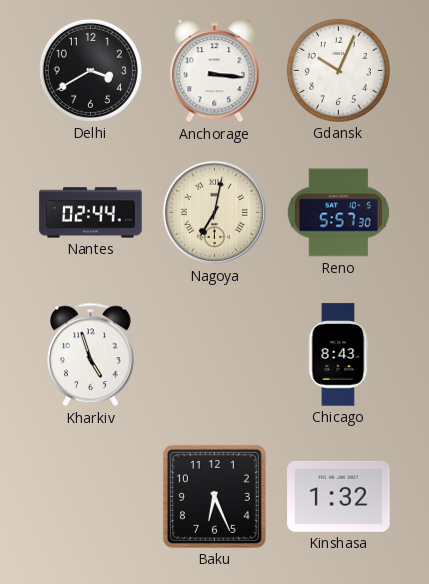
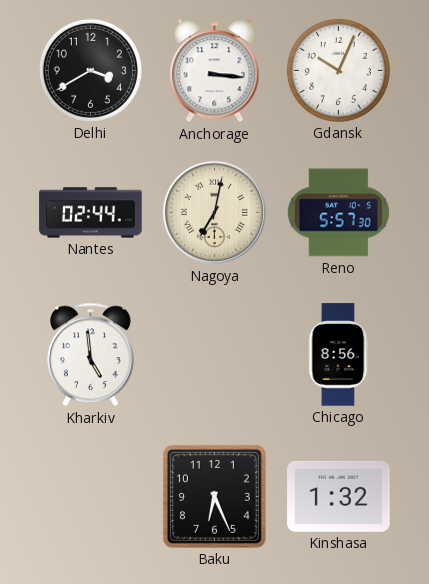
Kharkiv: 4:57 -> 4:59 (90, 355)
Chicago: 8:43 -> 8:56 (338, 355)
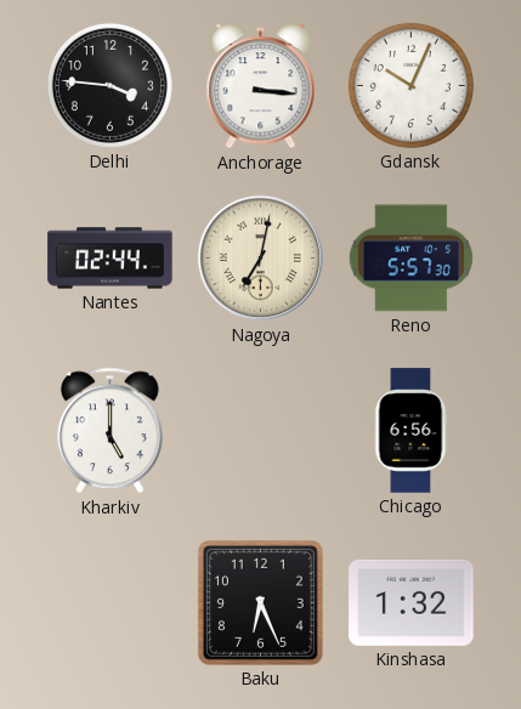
Delhi: 3:40 -> 3:46 (109, 85)
Kharkiv: 4:59 -> 5:00 (109, 431)
Chicago: 8:56 -> 6:56 (410, 431)
